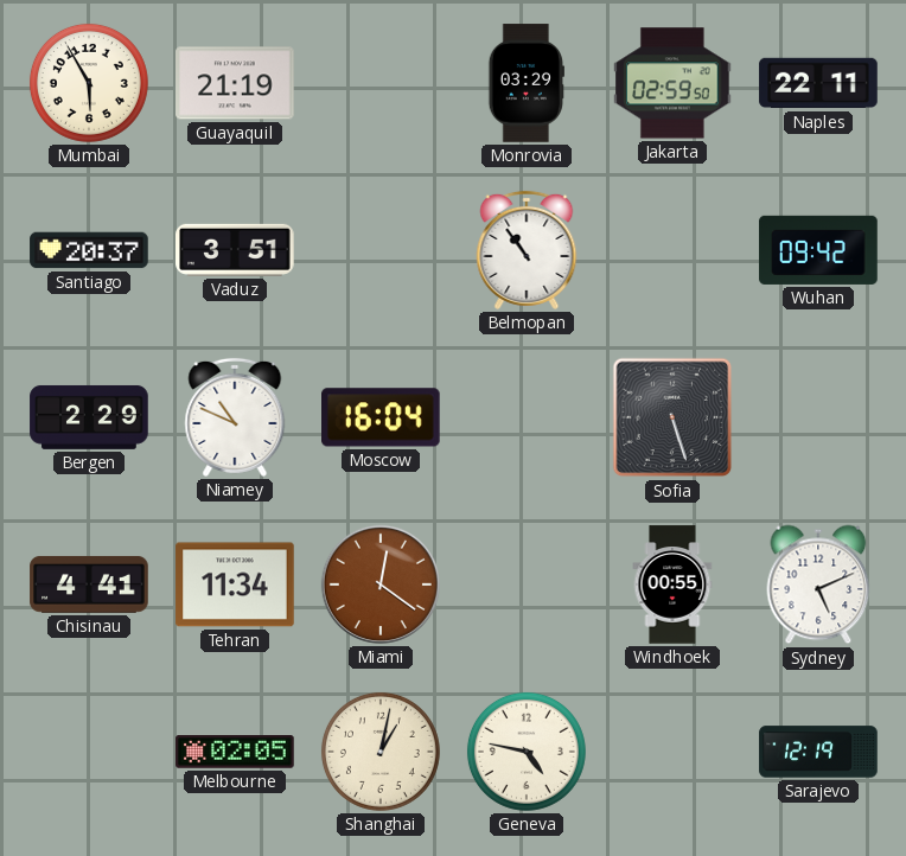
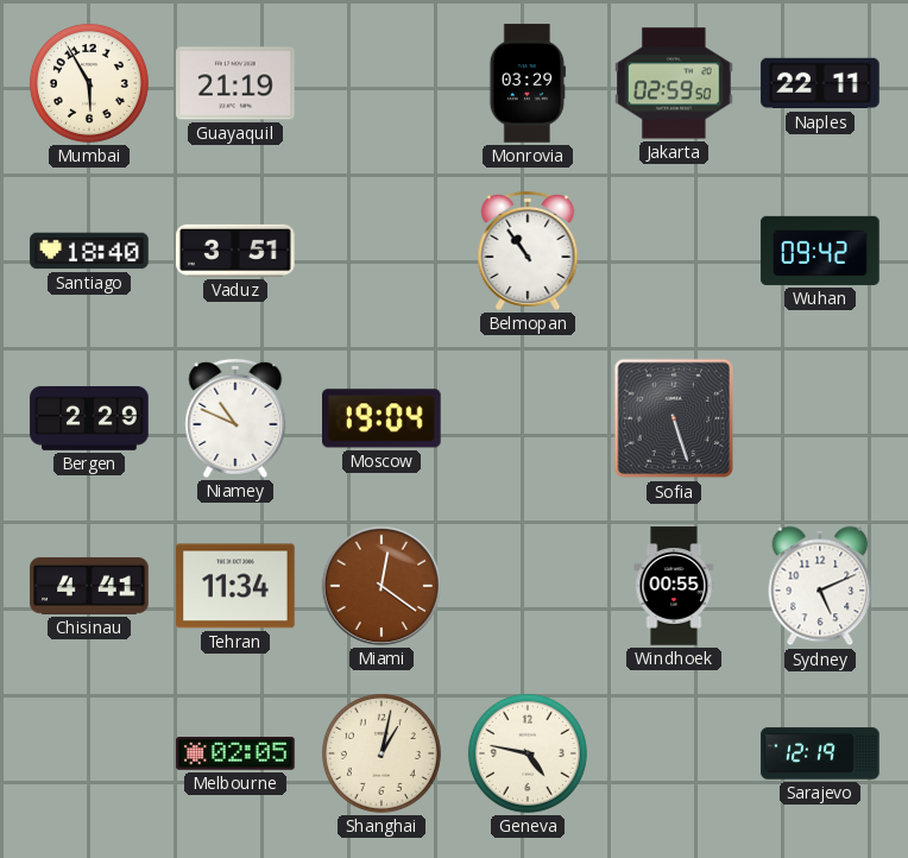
Santiago: 20:37 -> 18:40 (89, 251)
Moscow: 16:04 -> 19:04 (383, 418)
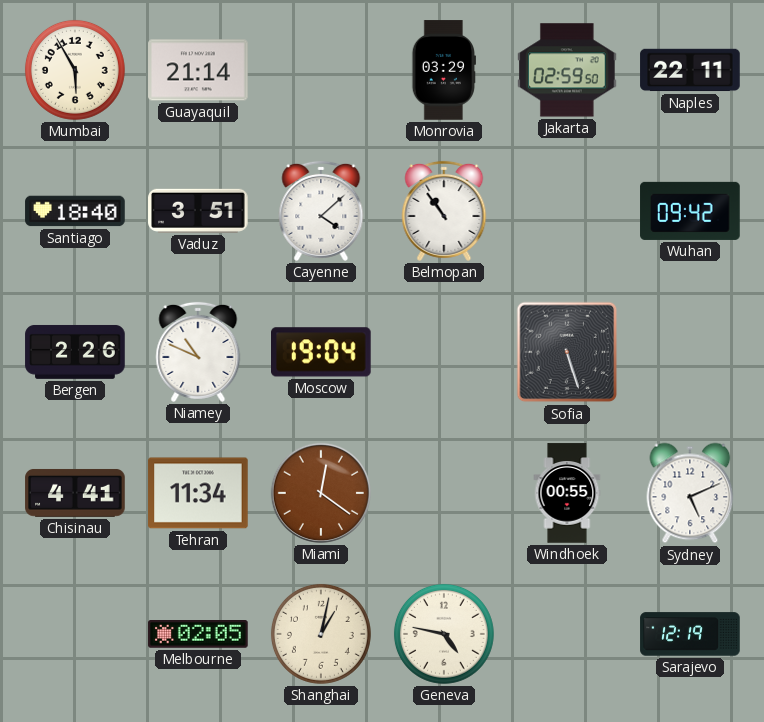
Guayaquil: 21:19 -> 21:14 (198, 70)
Cayenne: none -> 4:08 (321, 211)
Bergen: 2:29 -> 2:26 (75, 352)
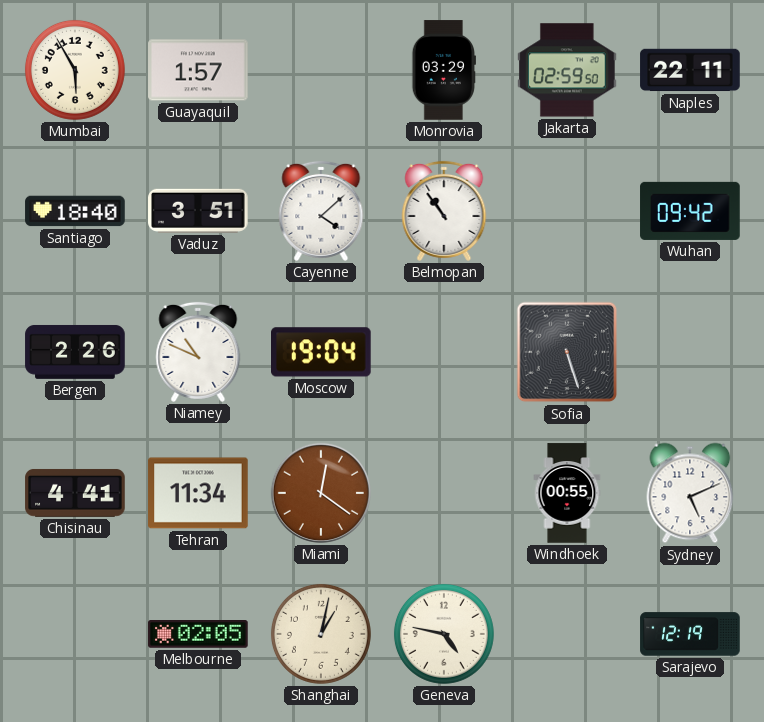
Guayaquil: 21:14 -> 1:57 (198, 70)
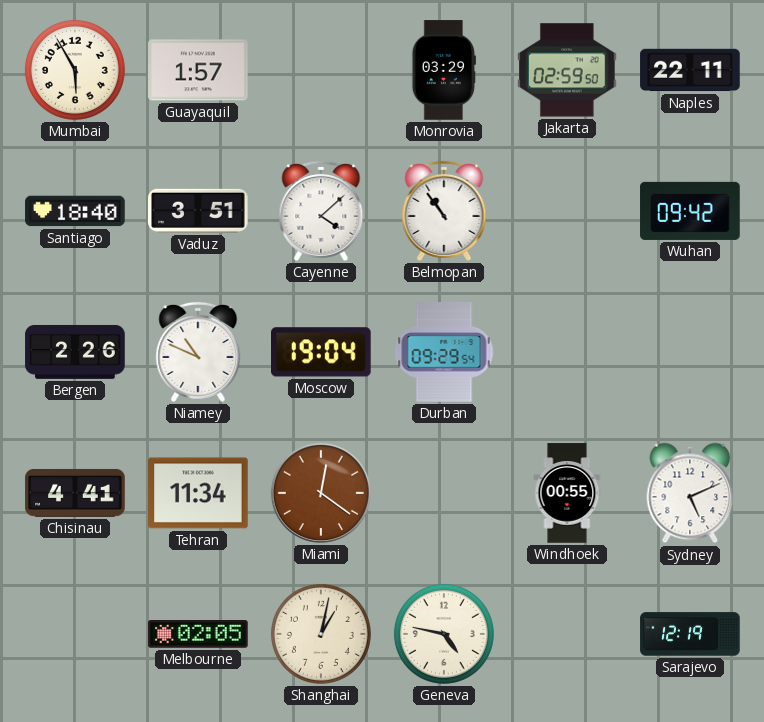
Durban: none -> 09:29 (444, 352)
Sofia: 5:27 -> none (567, 352)
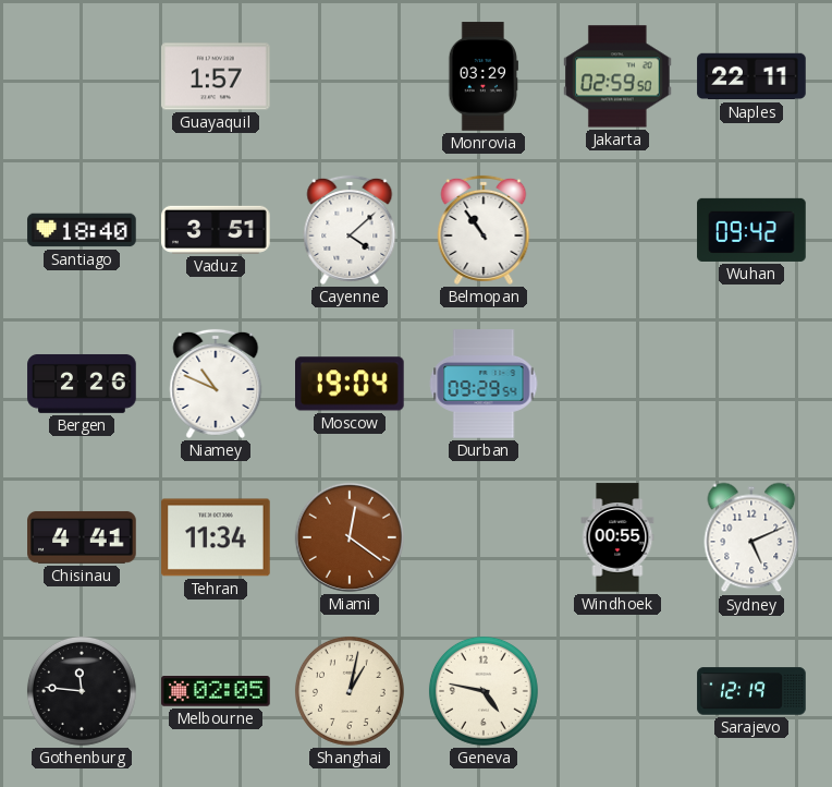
Mumbai: 5:55 -> none (75, 70)
Gothenburg: none -> 11:46 (82, 691)
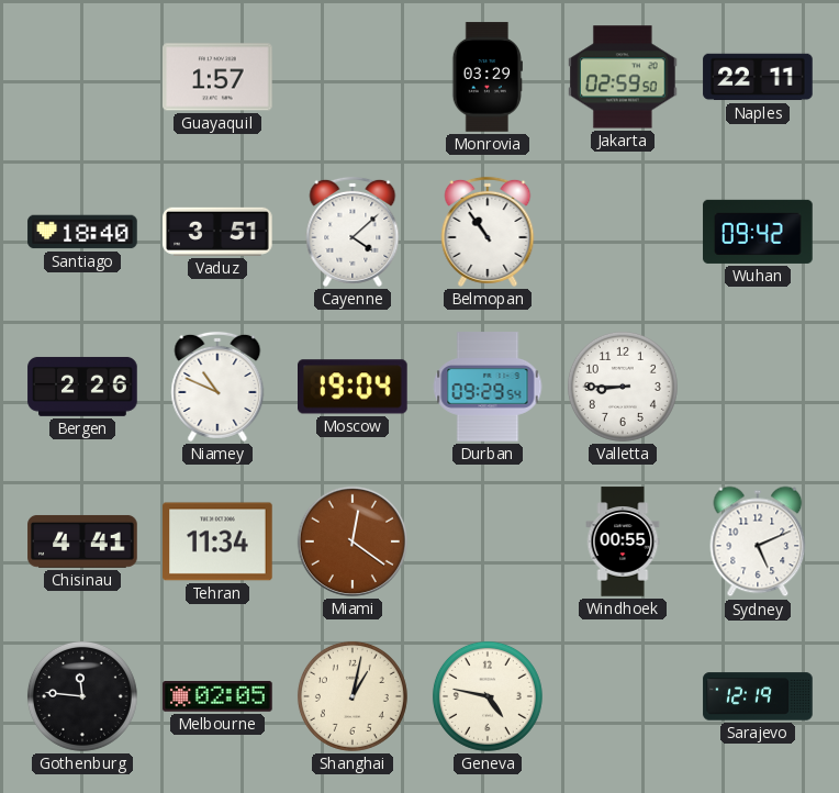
Valletta: none -> 8:45 (623, 387)
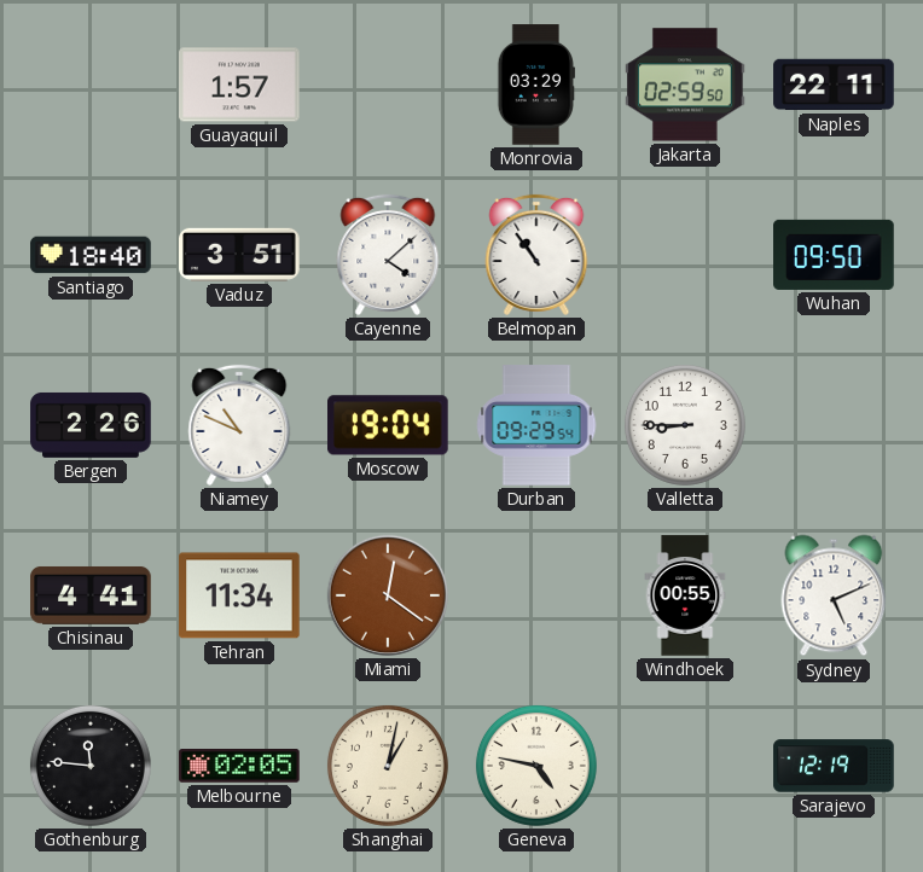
Wuhan: 09:42 -> 09:50 (834, 255)
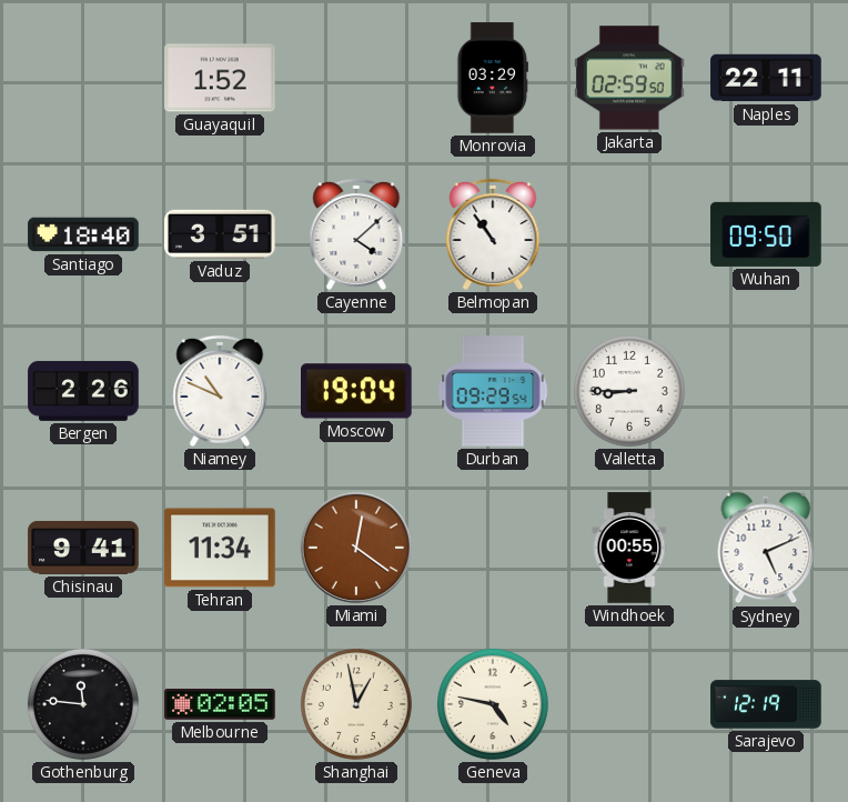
Guayaquil: 1:57 -> 1:52 (220, 78)
Chisinau: 4:41 -> 9:41 (83, 548)
Shanghai: 1:02 -> 12:58 (356, 704)
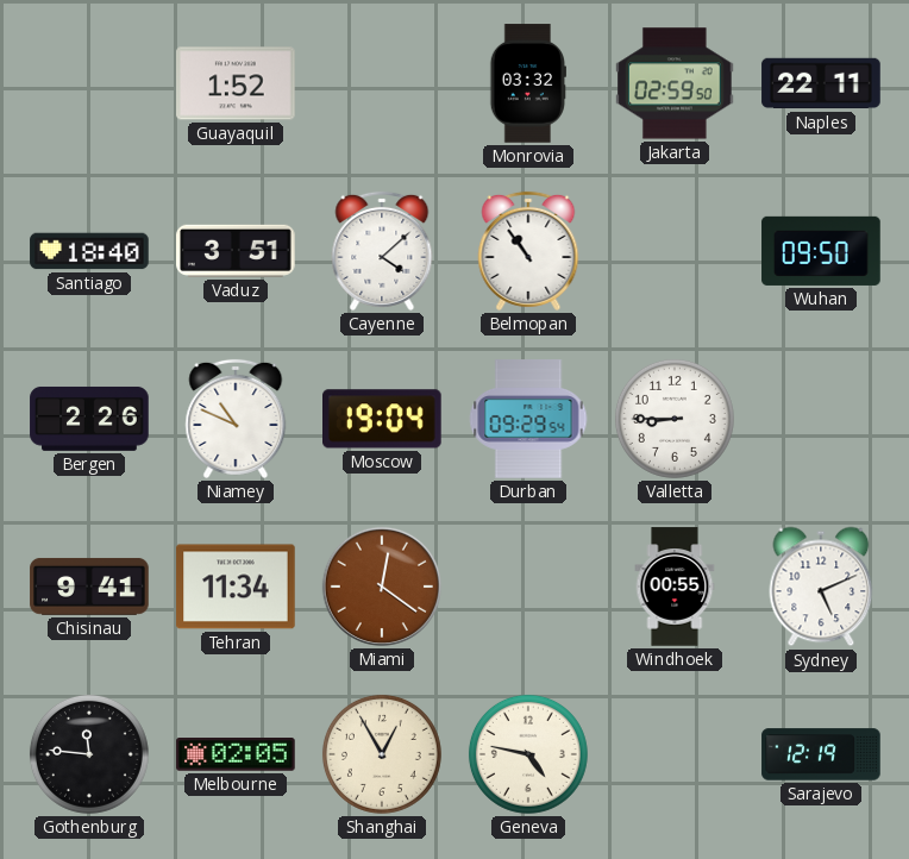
Monrovia: 03:29 -> 03:32 (527, 83)
Shanghai: 12:58 -> 12:55 (382, 754)
